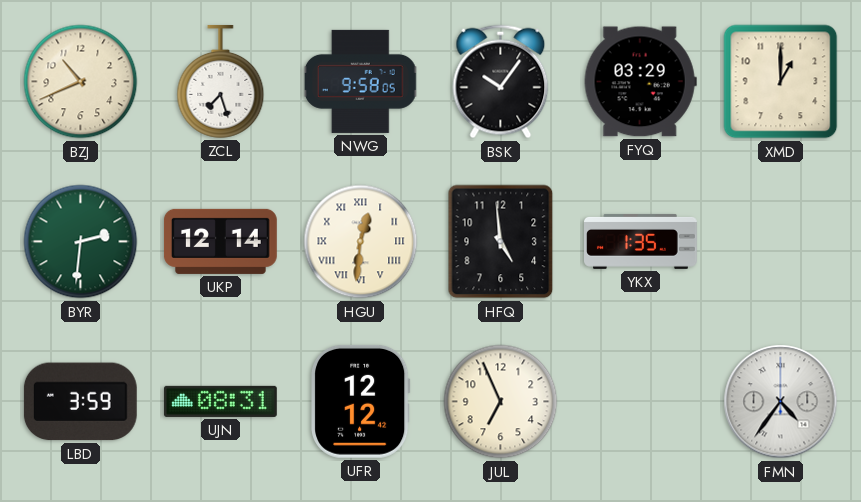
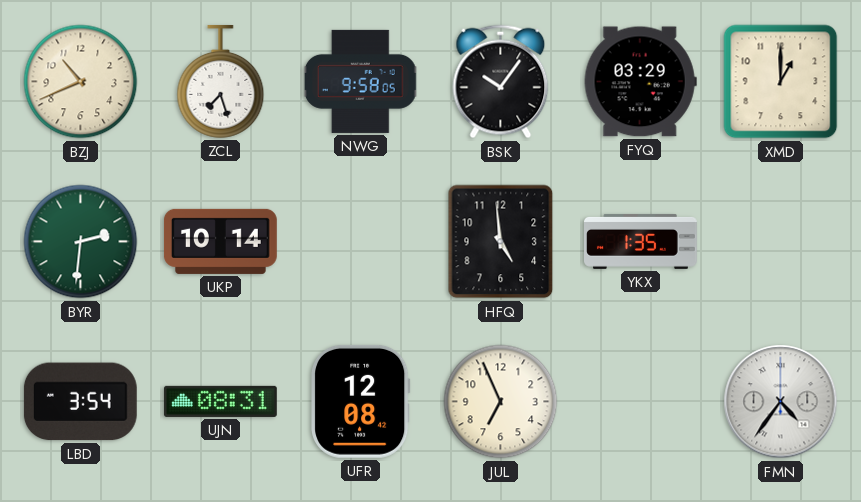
UKP: 12:14 -> 10:14 (221, 241)
HGU: 12:31 -> none (361, 242)
LBD: 3:59 -> 3:54 (80, 402)
UFR: 12:12 -> 12:08 (361, 401)
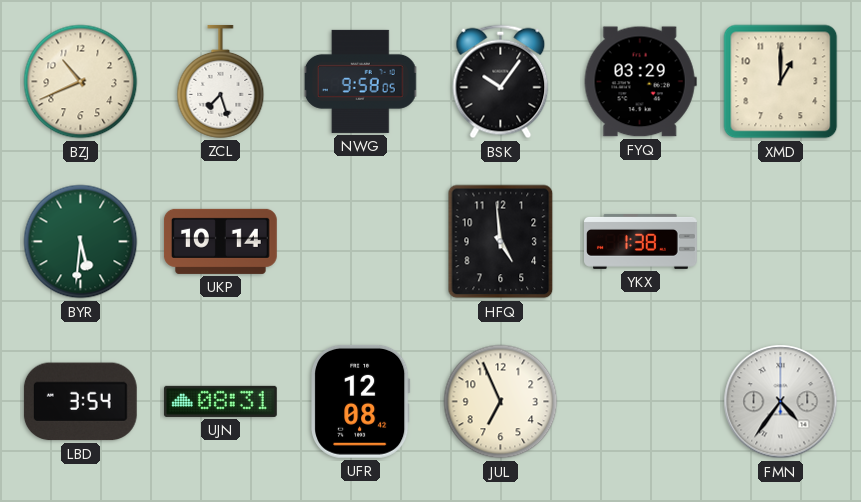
BYR: 2:31 -> 5:31 (81, 242)
YKX: 1:35 -> 1:38 (641, 241)
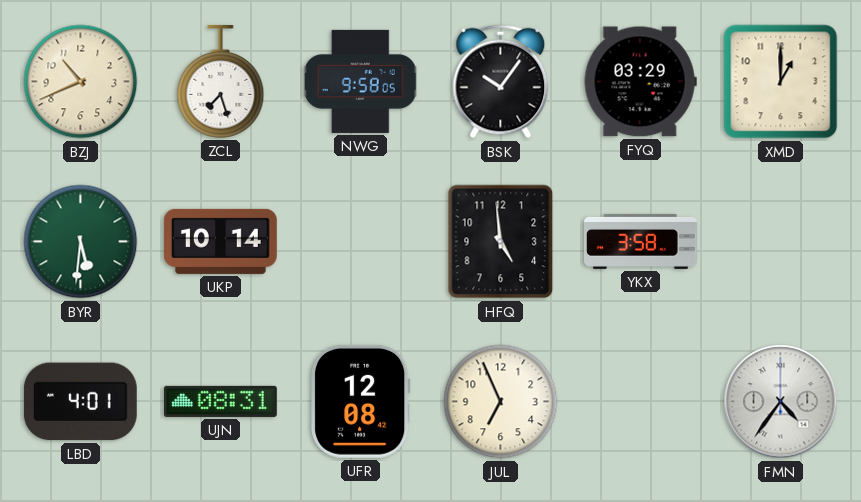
YKX: 1:38 -> 3:58 (641, 241)
LBD: 3:54 -> 4:01 (80, 402)
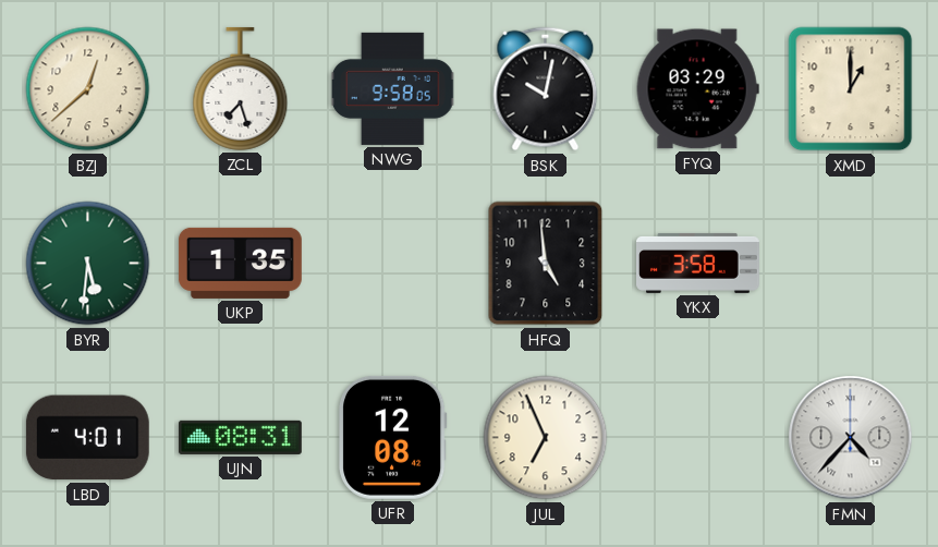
BZJ: 10:41 -> 12:38 (88, 89)
BSK: 10:06 -> 10:02 (546, 89)
UKP: 10:14 -> 1:35 (241, 263)
FMN: 4:36 -> 4:37 (851, 438)
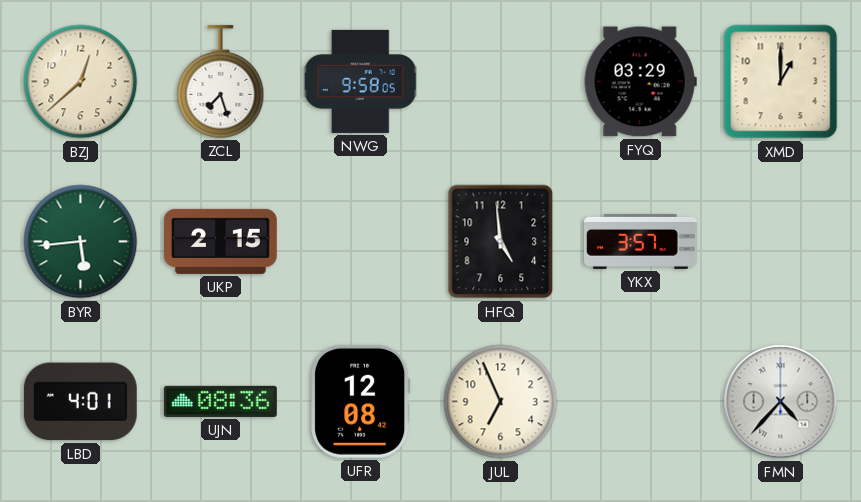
BSK: 10:02 -> none (546, 89)
BYR: 5:31 -> 5:44 (81, 242)
UKP: 1:35 -> 2:15 (221, 241)
YKX: 3:58 -> 3:57 (641, 241)
UJN: 08:31 -> 08:36 (220, 401)
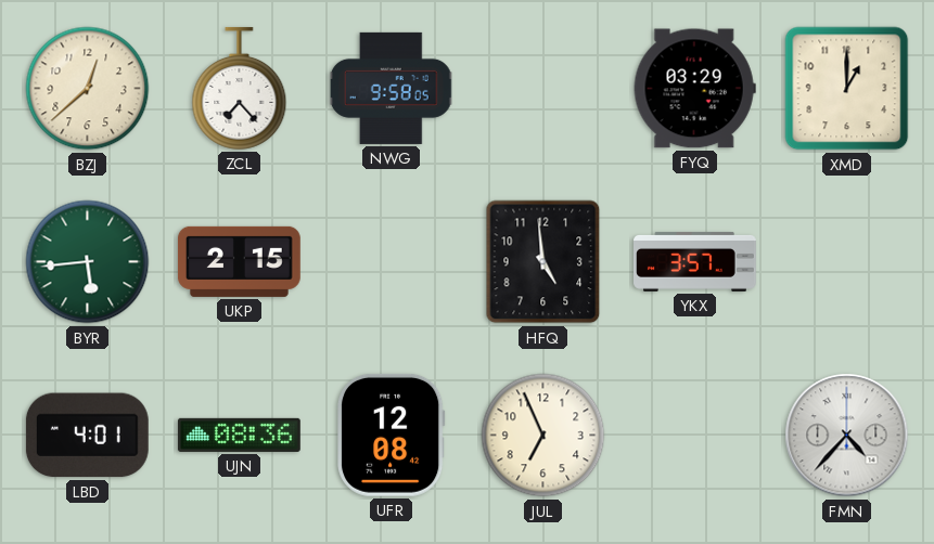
ZCL: 7:27 -> 7:23 (240, 88)
